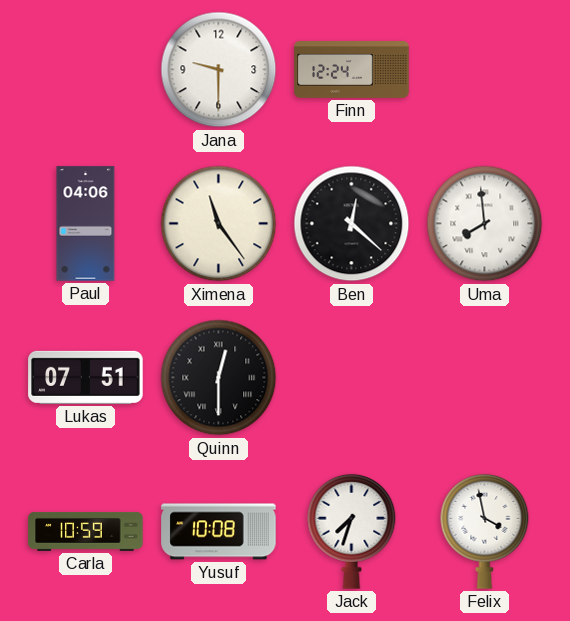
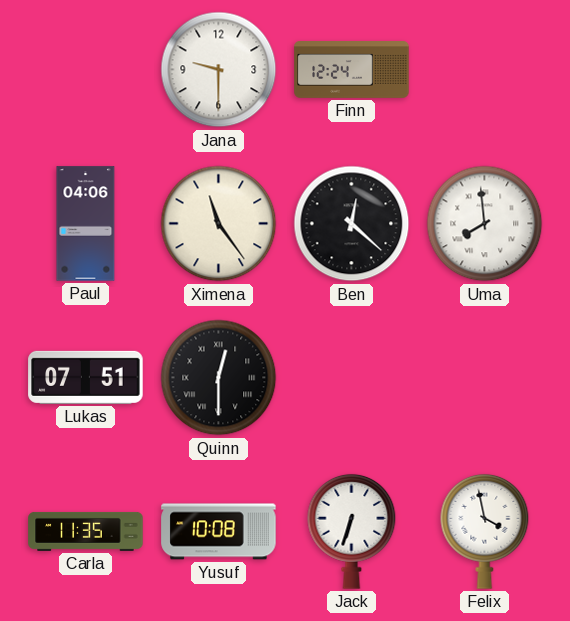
Carla: 10:59 -> 11:35 (86, 531)
Jack: 7:33 -> 6:33 (352, 531)
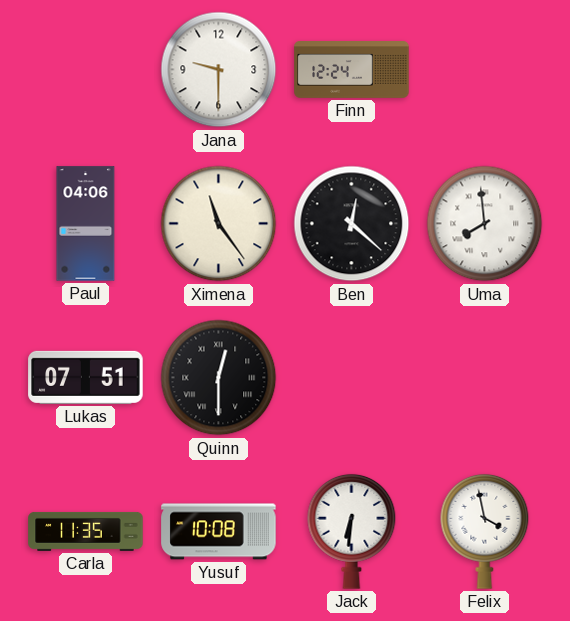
Jack: 6:33 -> 6:31 (352, 531)
